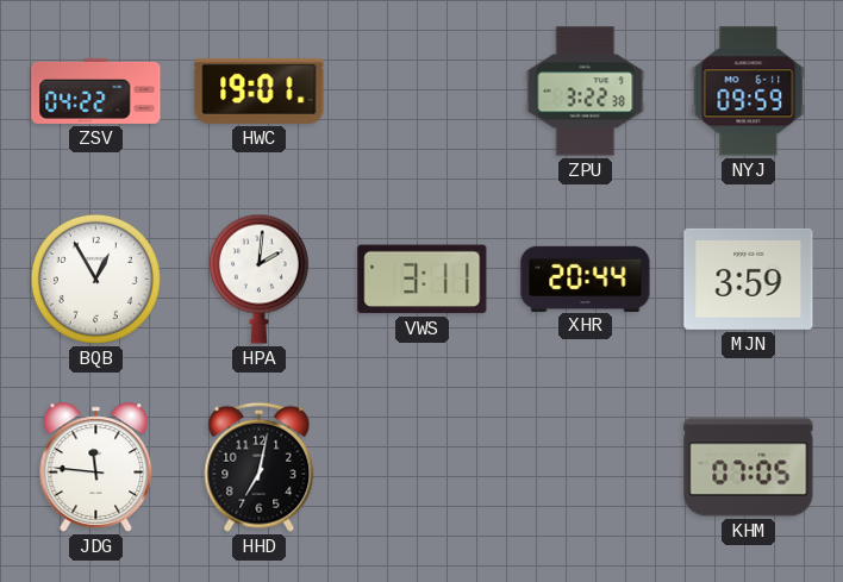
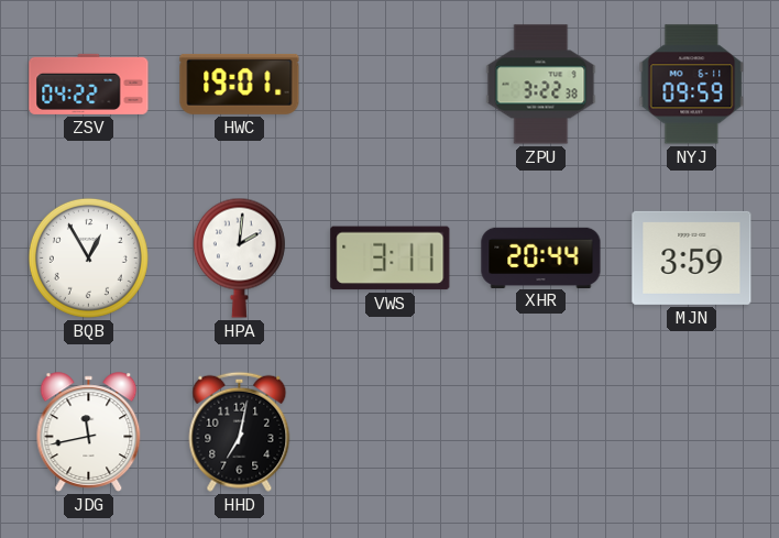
JDG: 11:46 -> 11:43 (89, 432)
KHM: 07:05 -> none (749, 468)
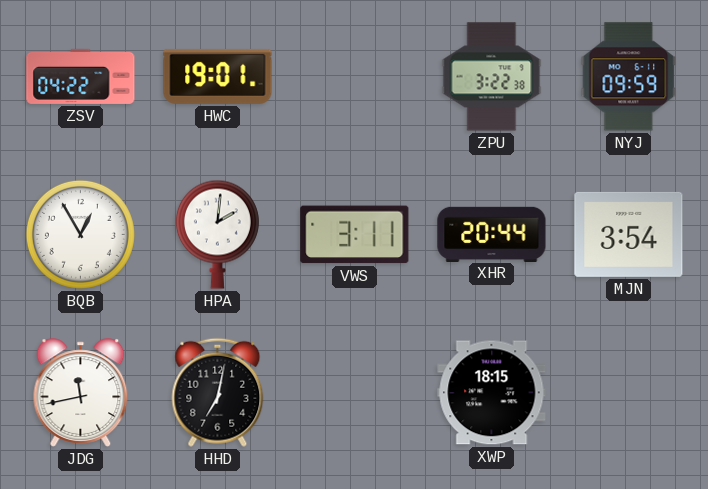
MJN: 3:59 -> 3:54 (629, 234)
XWP: none -> 18:15 (492, 393)
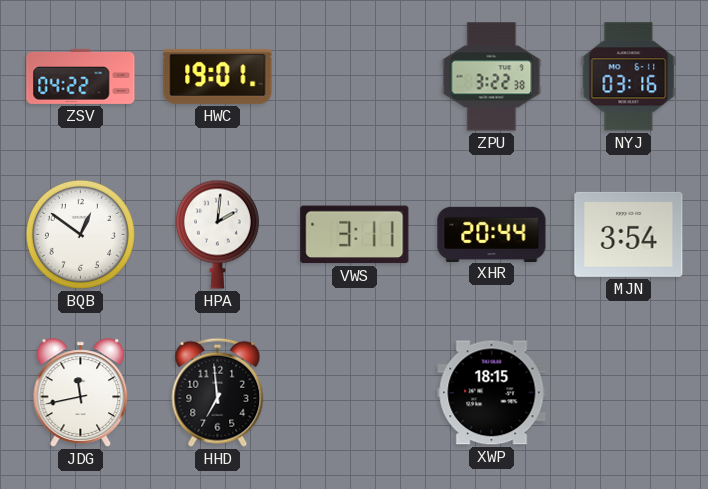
NYJ: 09:59 -> 03:16 (629, 77)
BQB: 12:55 -> 12:51 (80, 234)
HHD: 7:02 -> 6:59 (218, 392)
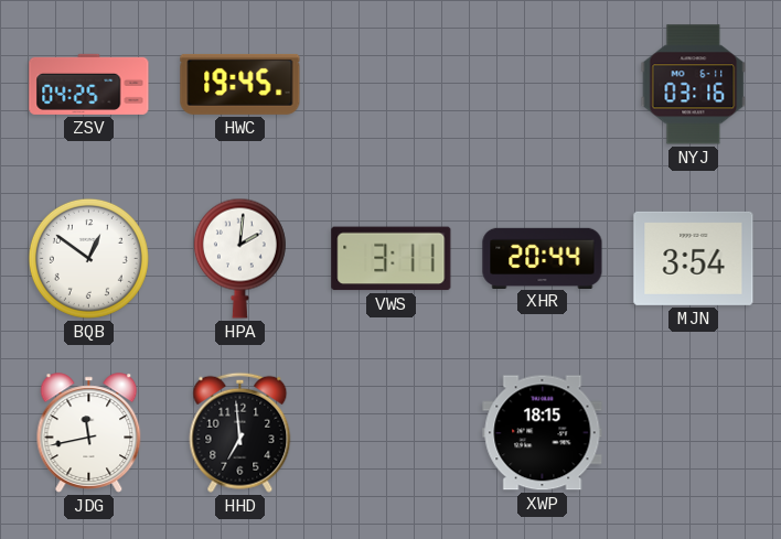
ZSV: 04:22 -> 04:25 (89, 84)
HWC: 19:01 -> 19:45 (240, 84)
ZPU: 3:22 -> none (492, 77)
